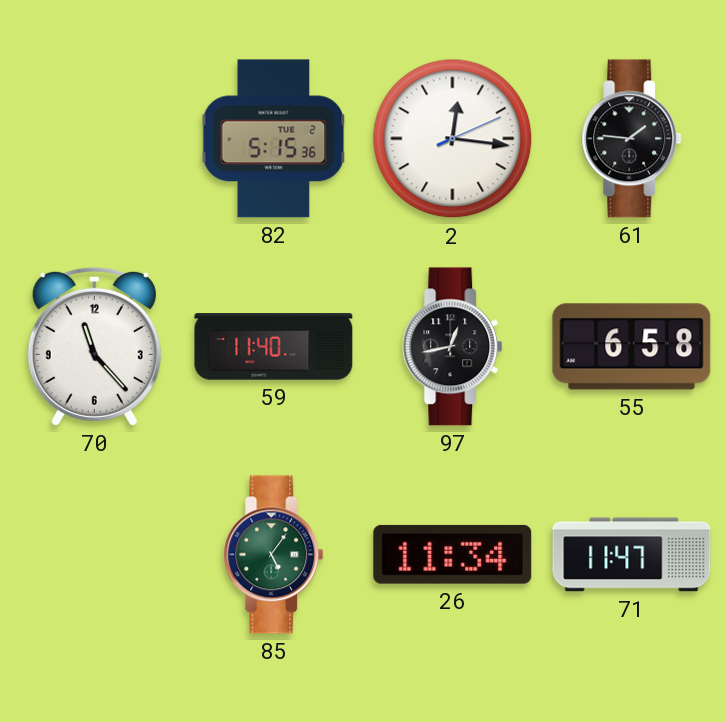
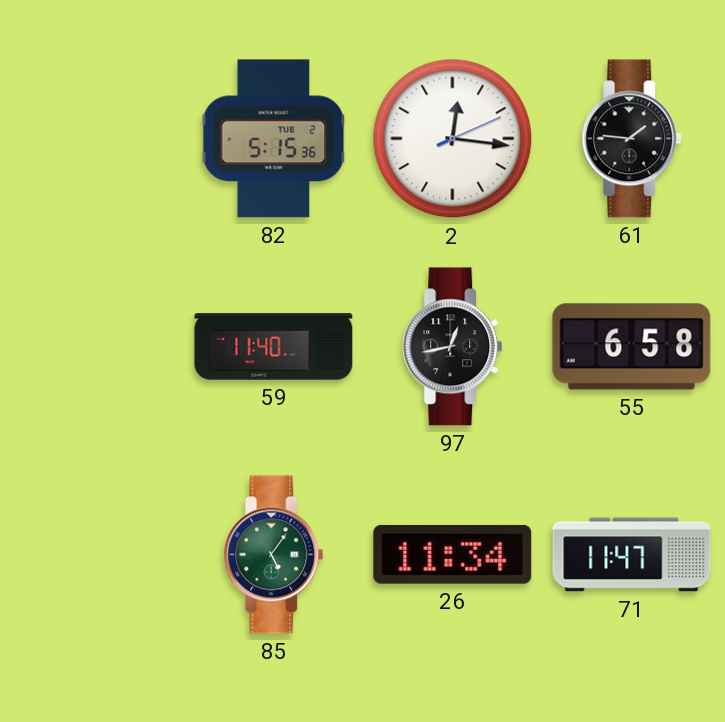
70: 11:23 -> none (94, 346)
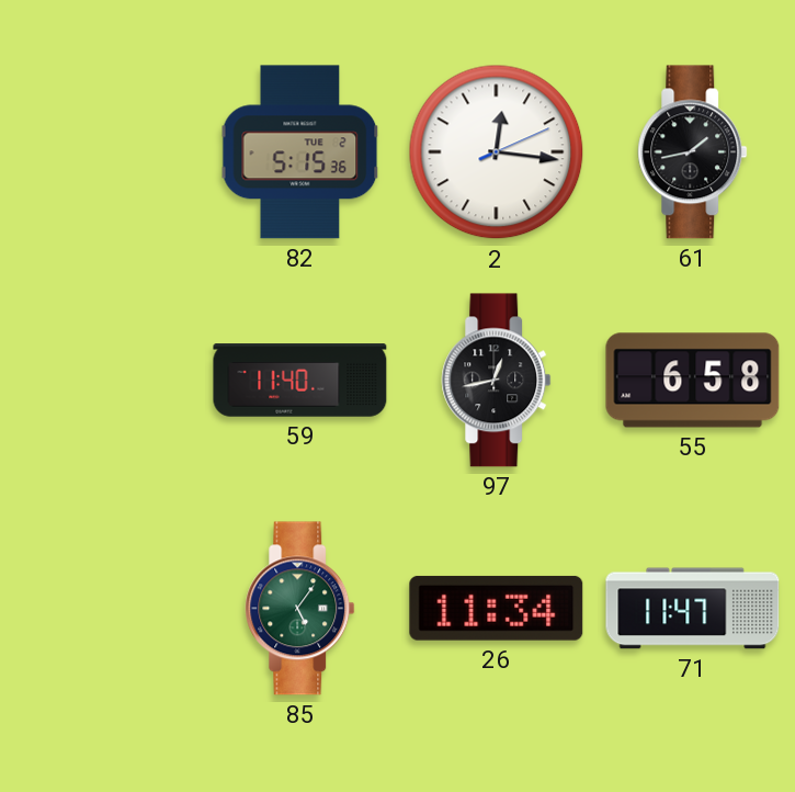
61: 1:46 -> 1:43 (693, 152)
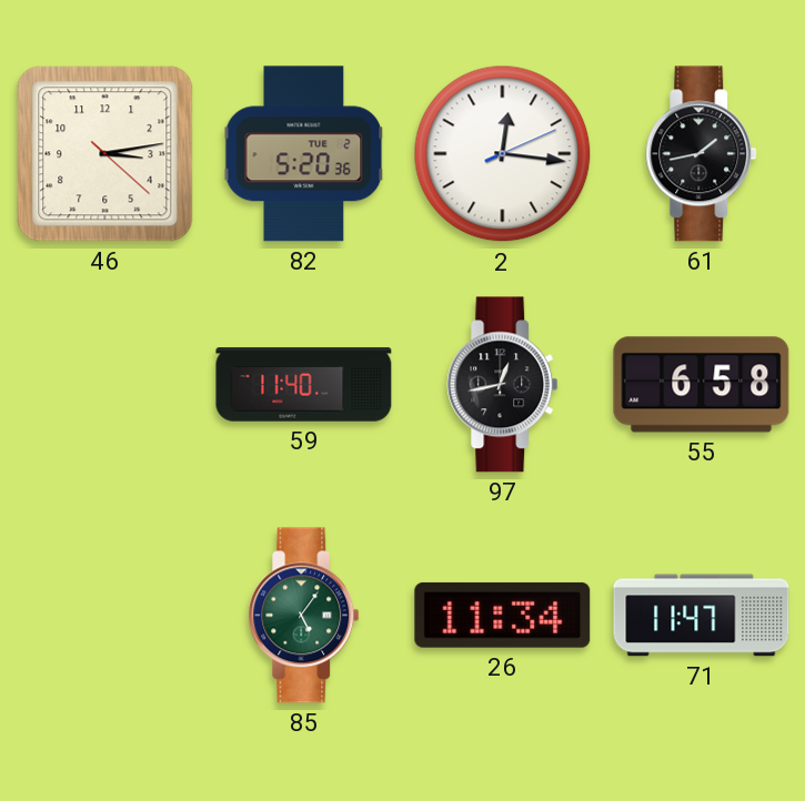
46: none -> 3:13 (105, 154)
82: 5:15 -> 5:20 (304, 154)
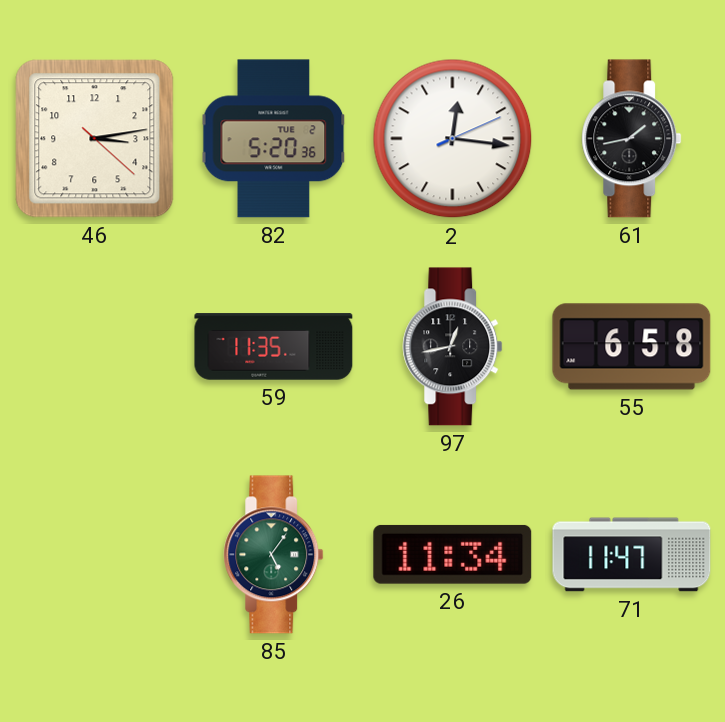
59: 11:40 -> 11:35 (274, 347)
